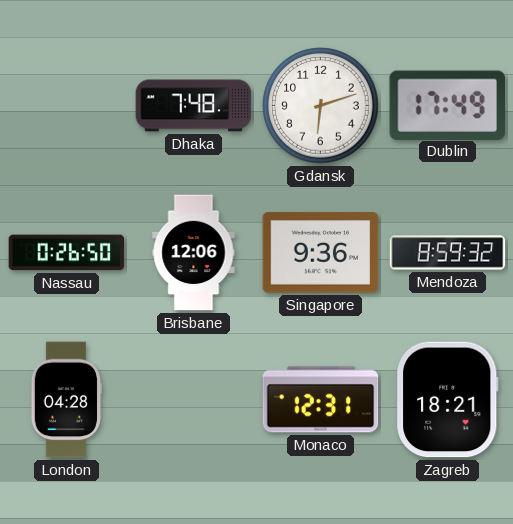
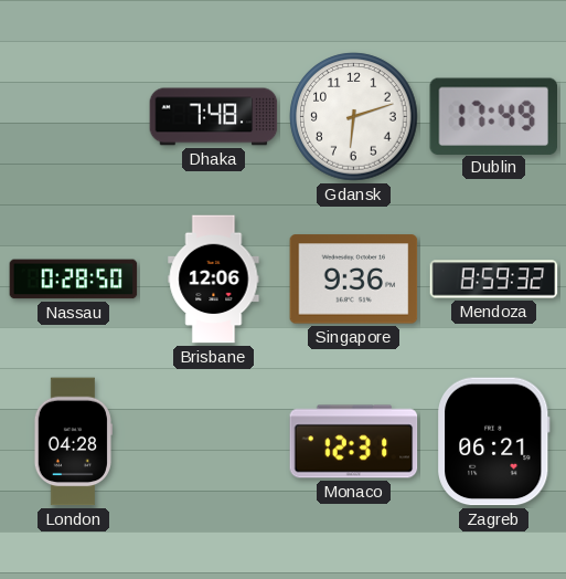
Nassau: 0:26 -> 0:28 (74, 280)
Zagreb: 18:21 -> 06:21 (494, 442)
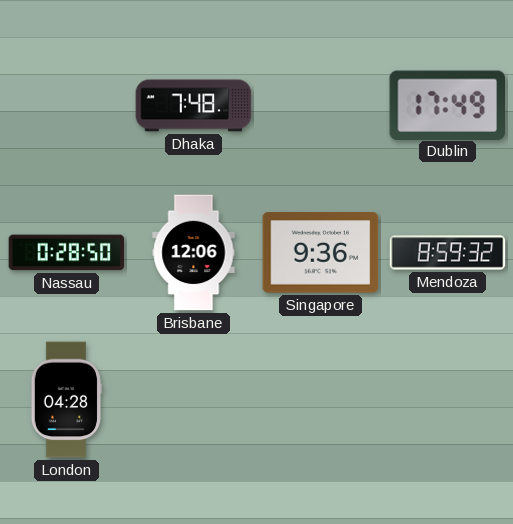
Gdansk: 6:12 -> none (354, 117)
Monaco: 12:31 -> none (354, 442)
Zagreb: 06:21 -> none (494, 442)
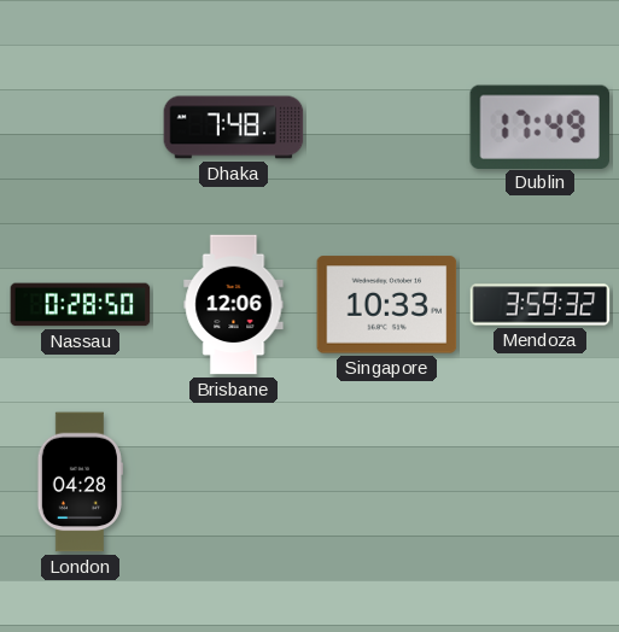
Singapore: 9:36 -> 10:33 (387, 305)
Mendoza: 8:59 -> 3:59 (541, 305)
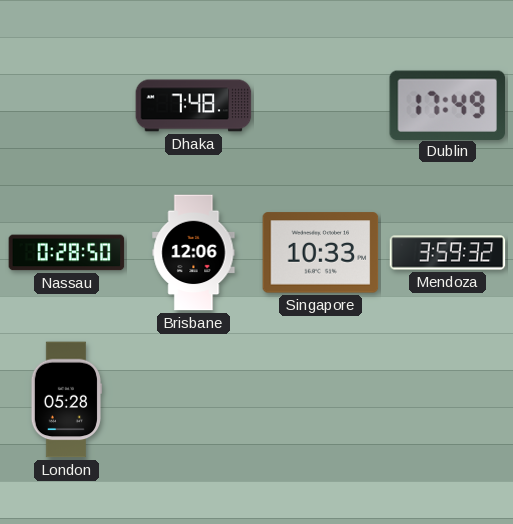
London: 04:28 -> 05:28 (66, 400)
